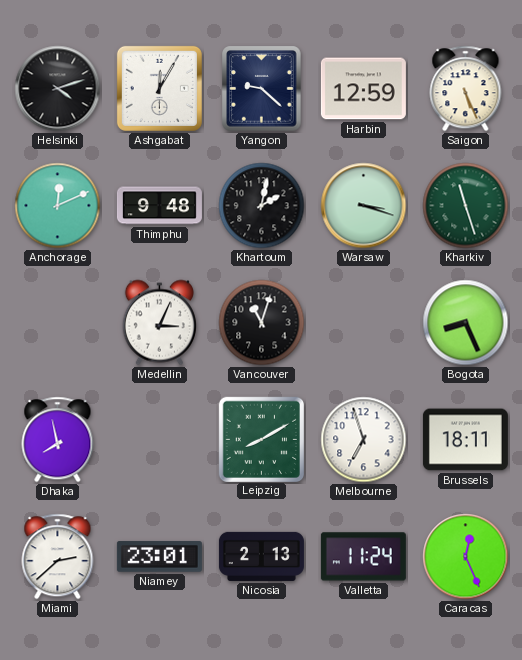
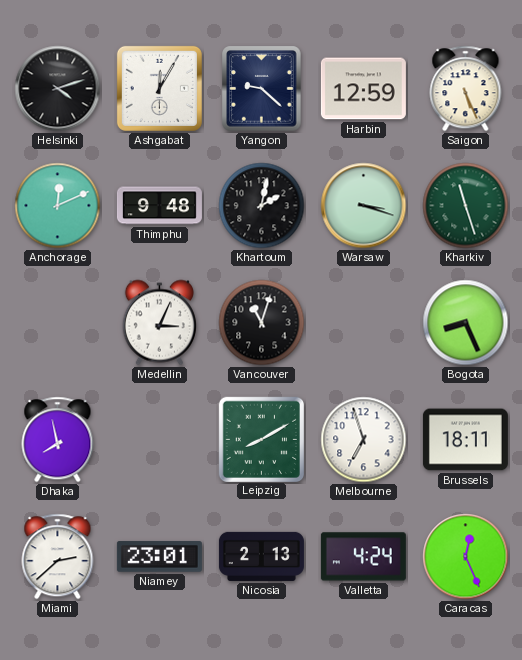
Valletta: 11:24 -> 4:24 (363, 557)
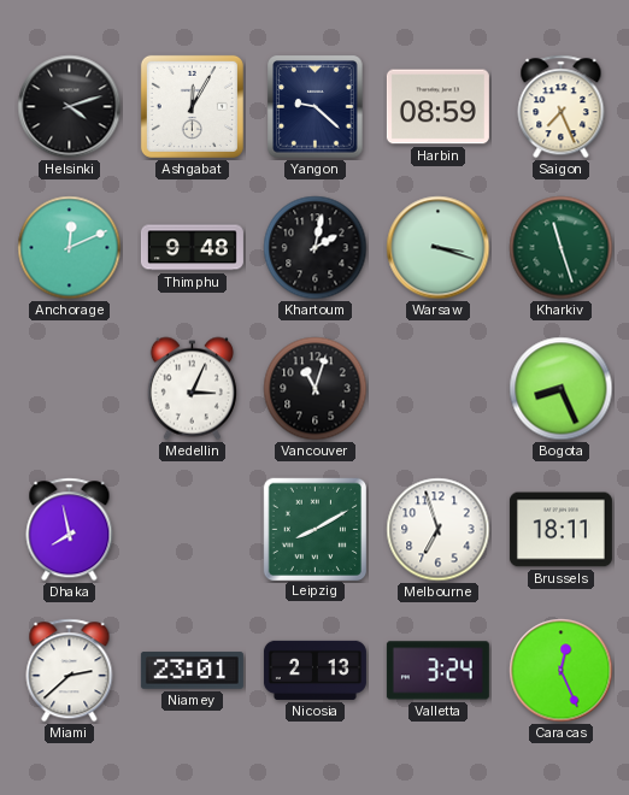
Harbin: 12:59 -> 08:59 (437, 107)
Saigon: 5:26 -> 7:26 (562, 107)
Valletta: 4:24 -> 3:24 (437, 671)
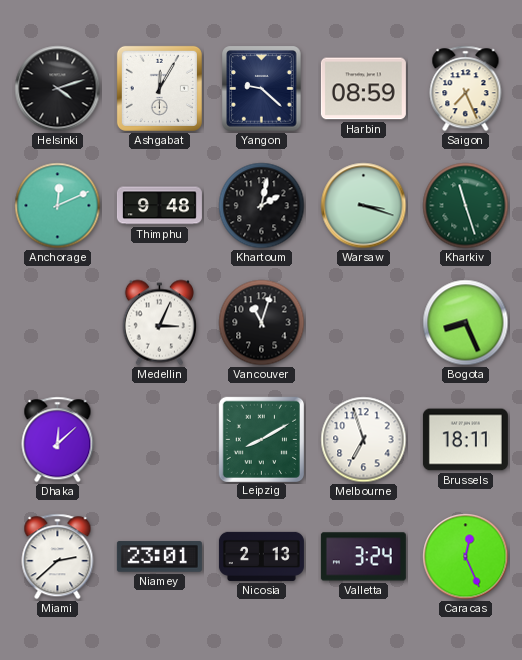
Dhaka: 7:58 -> 12:08 (58, 440)
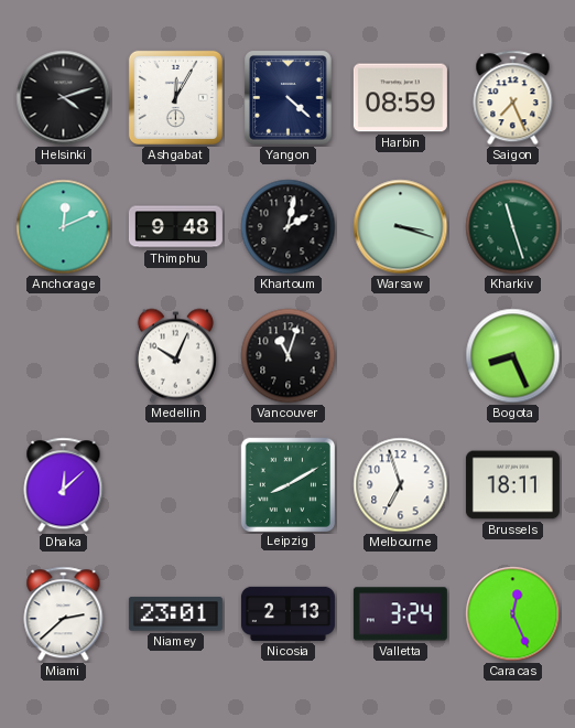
Yangon: 9:22 -> 4:22 (289, 98)
Medellin: 3:04 -> 10:04 (175, 356)
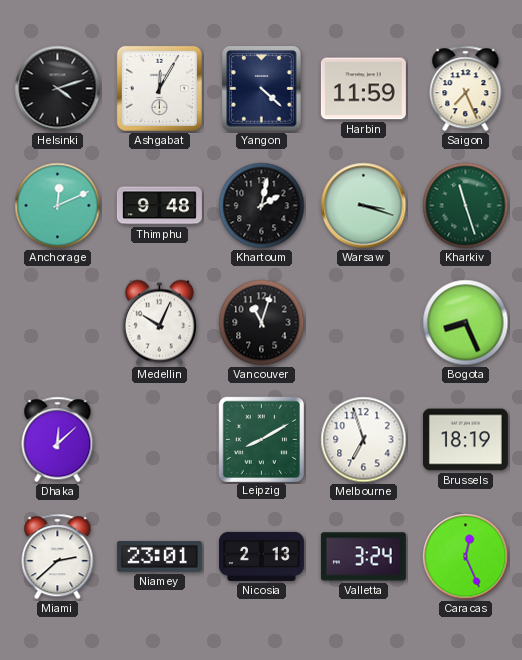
Harbin: 08:59 -> 11:59 (363, 89)
Brussels: 18:11 -> 18:19 (465, 440)
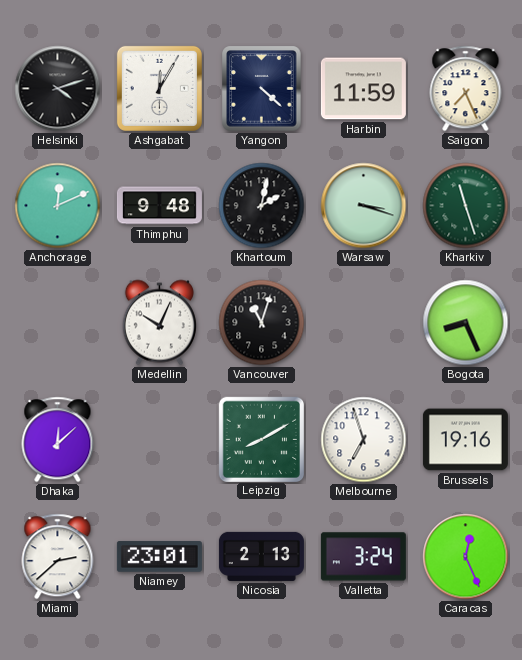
Brussels: 18:19 -> 19:16 (465, 440)
